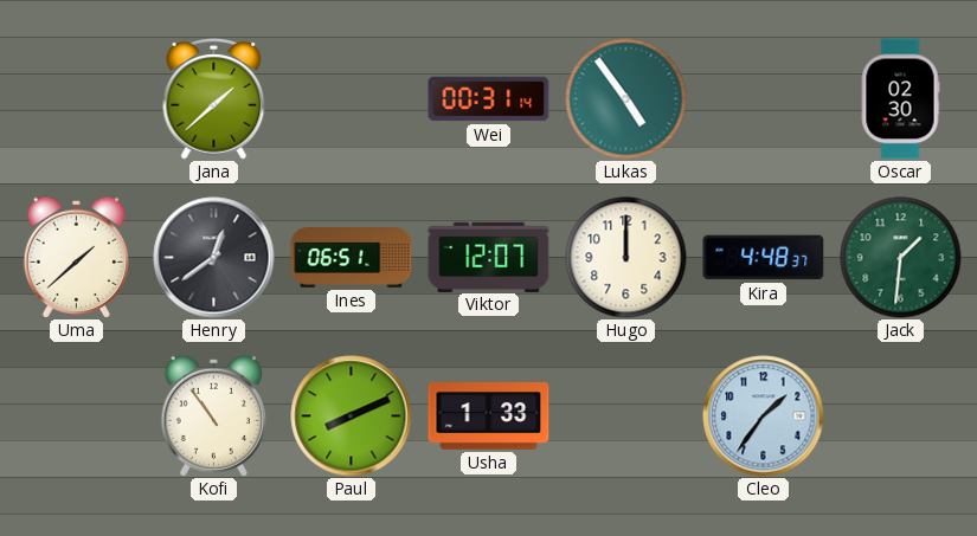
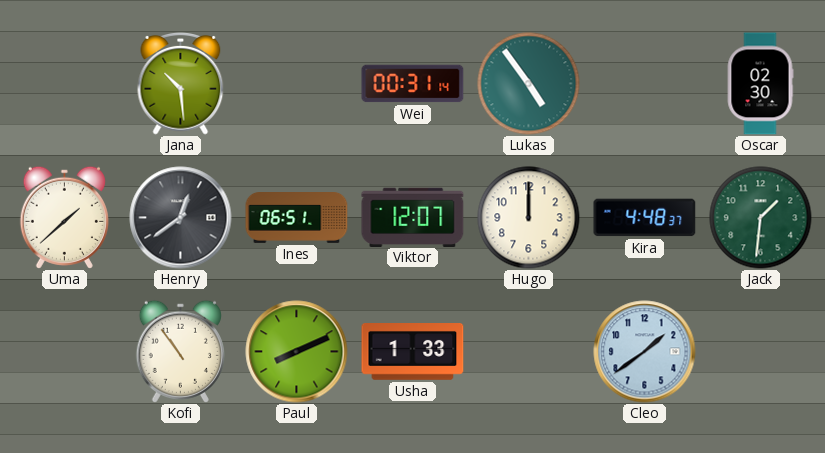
Jana: 1:38 -> 10:29 (181, 84)
Cleo: 1:36 -> 1:39 (645, 352)
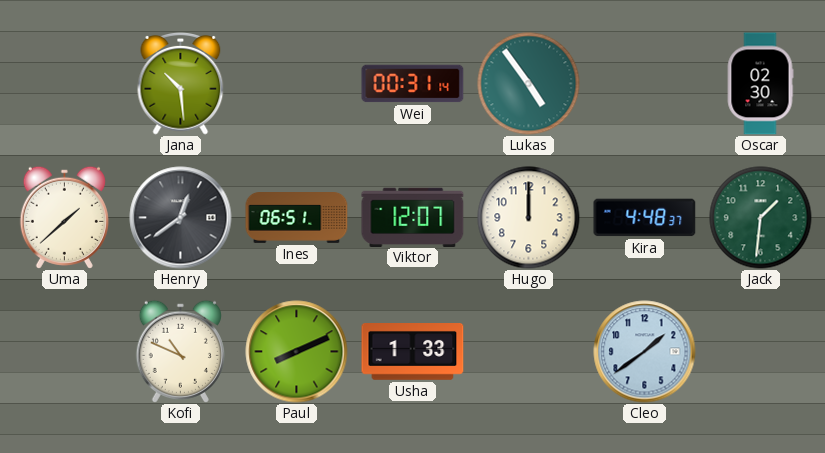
Kofi: 10:54 -> 10:49 (180, 351)
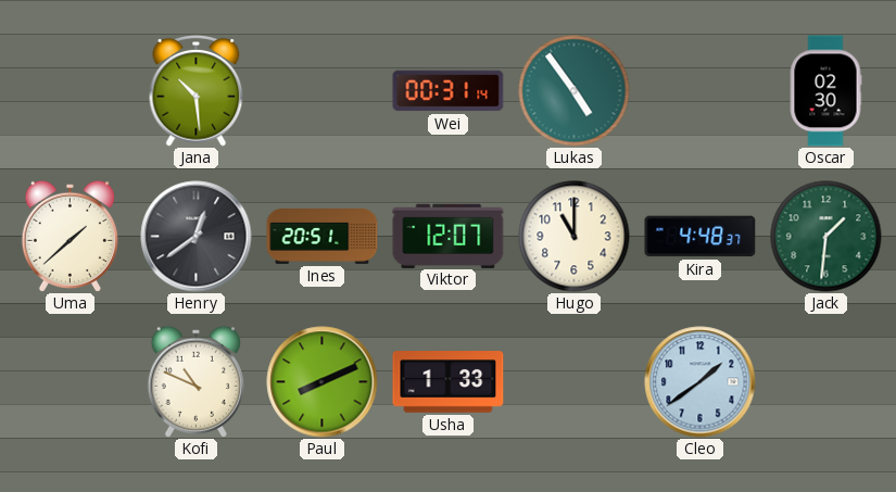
Ines: 06:51 -> 20:51 (323, 237)
Hugo: 12:00 -> 11:00 (575, 237)
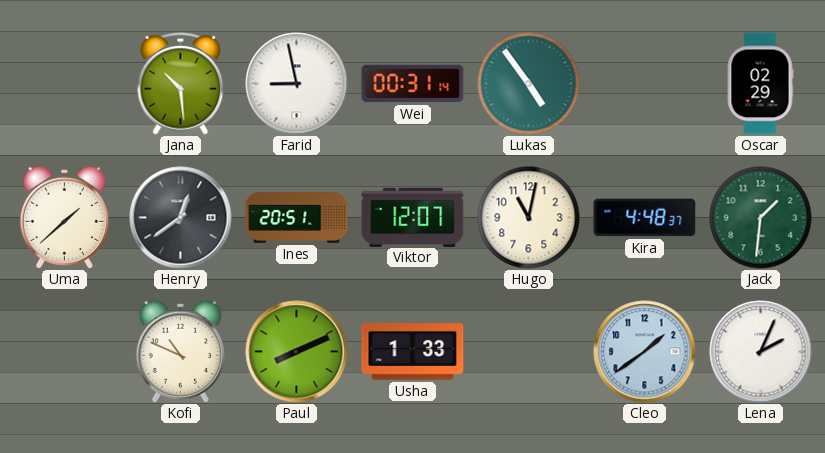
Farid: none -> 8:58 (297, 84)
Oscar: 02:30 -> 02:29 (760, 84)
Hugo: 11:00 -> 11:02 (529, 218)
Lena: none -> 2:04 (761, 352)
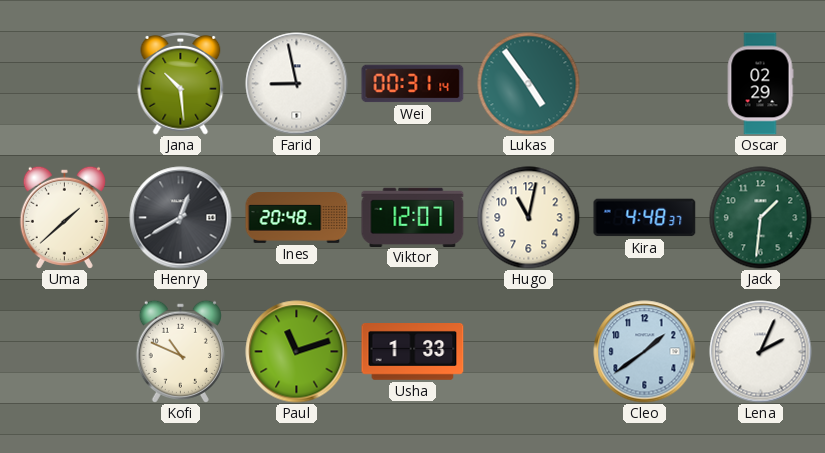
Henry: 12:39 -> 12:40 (181, 218)
Ines: 20:51 -> 20:48 (297, 218)
Paul: 8:11 -> 11:12 (297, 352)
